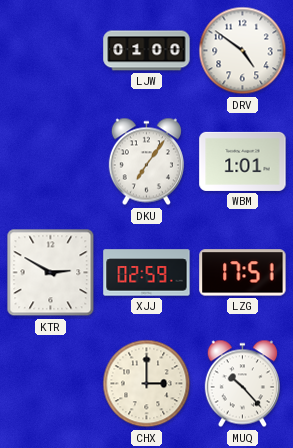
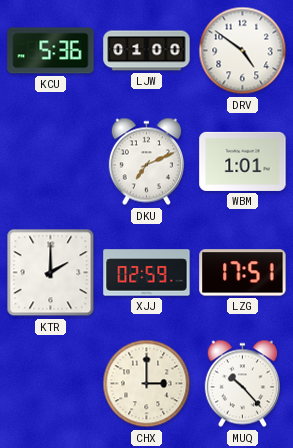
KCU: none -> 5:36 (51, 51)
DKU: 7:06 -> 7:11 (146, 162)
KTR: 2:50 -> 2:00 (51, 273)
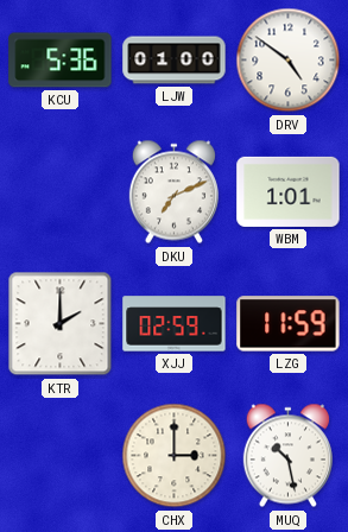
LZG: 17:51 -> 11:59 (289, 324)
MUQ: 10:23 -> 10:28 (287, 456)
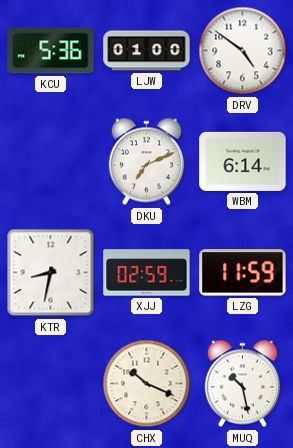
WBM: 1:01 -> 6:14 (243, 161)
KTR: 2:00 -> 8:32 (51, 273)
CHX: 3:00 -> 10:19 (147, 384)
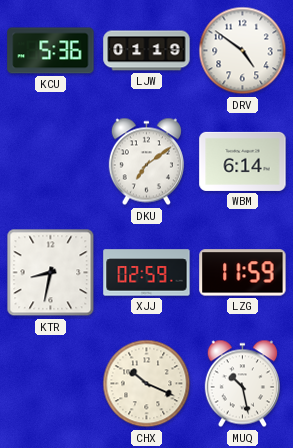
LJW: 01:00 -> 01:19 (147, 51)
DKU: 7:11 -> 7:09 (146, 162)
